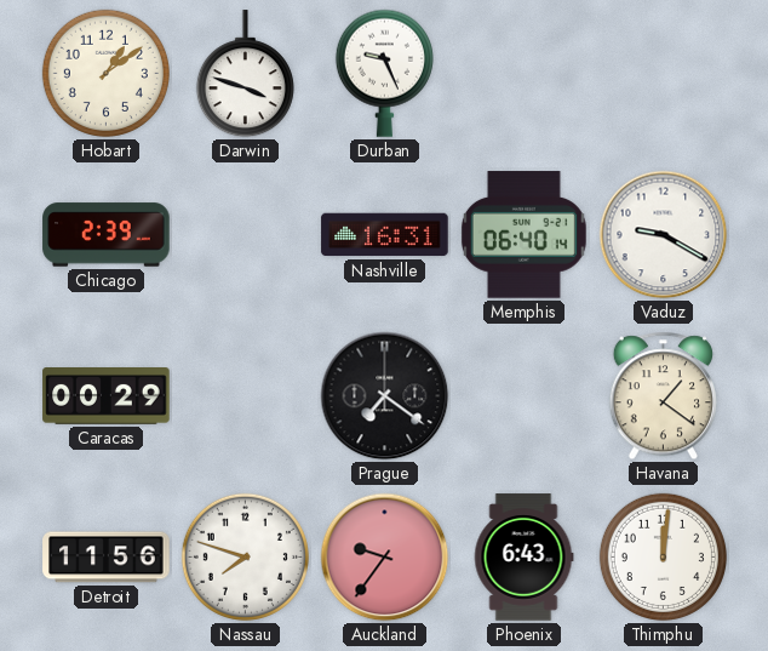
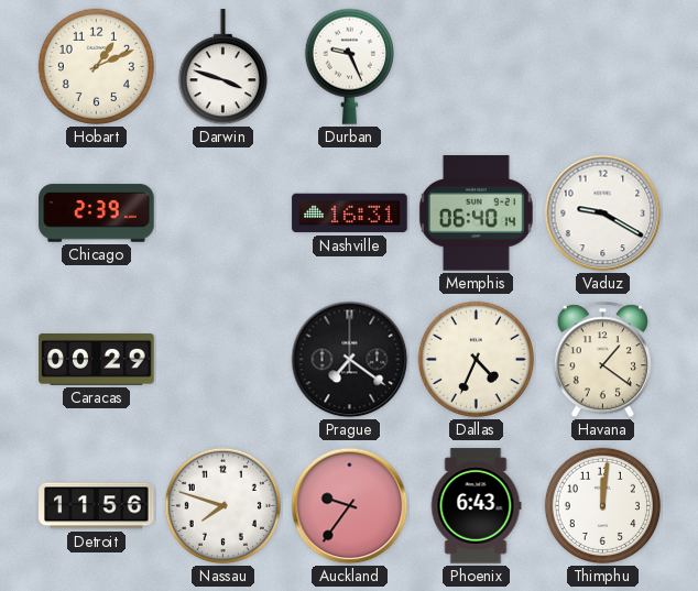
Hobart: 1:09 -> 1:11 (96, 66)
Dallas: none -> 4:34 (476, 359)
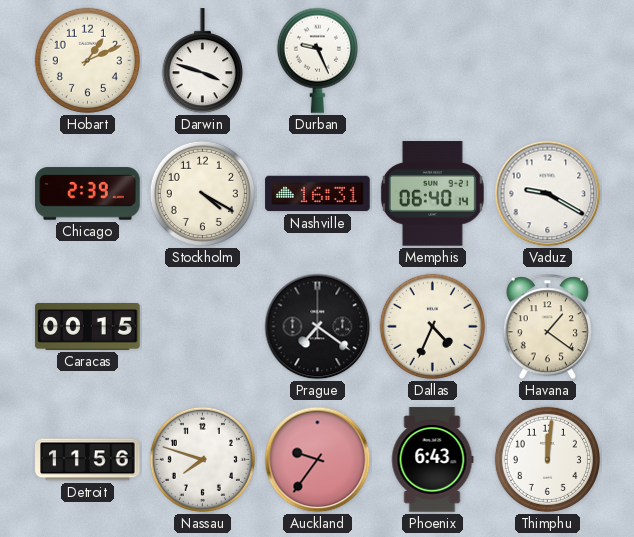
Stockholm: none -> 4:20 (202, 193)
Caracas: 00:29 -> 00:15 (88, 327)
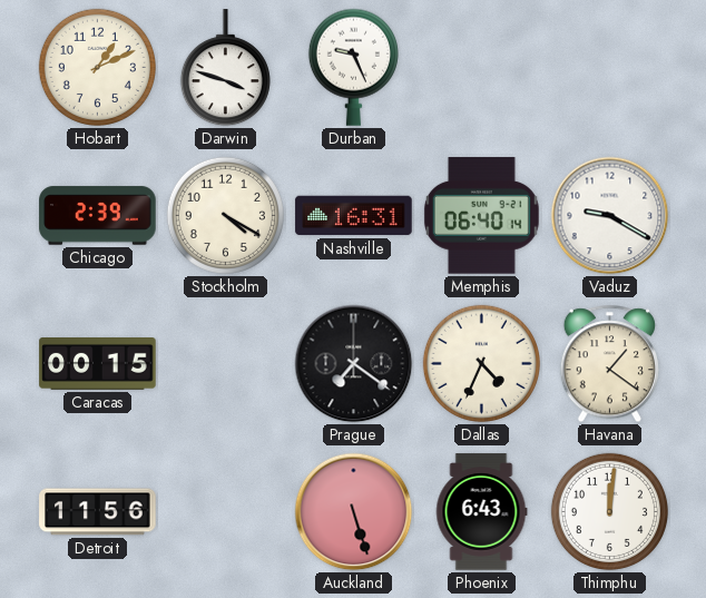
Nassau: 7:48 -> none (202, 459)
Auckland: 9:36 -> 5:27 (354, 512)
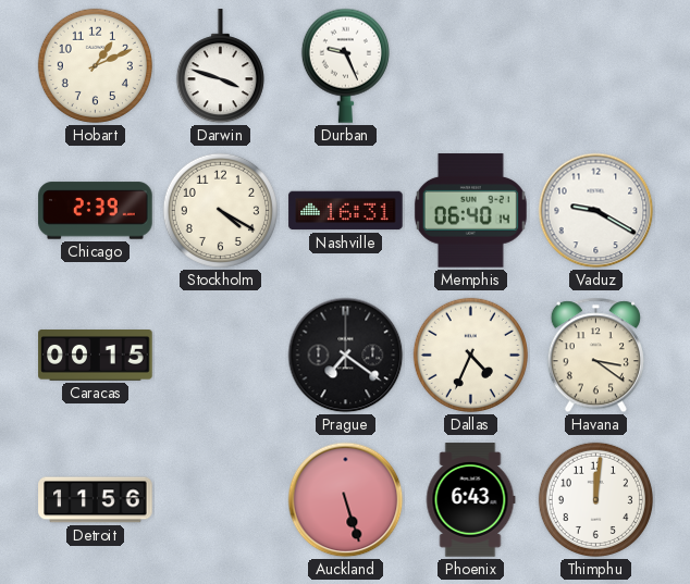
Havana: 1:21 -> 3:21 (595, 356)
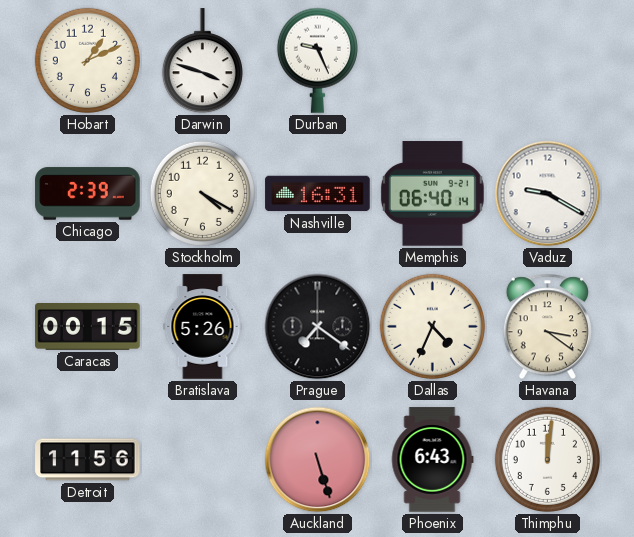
Bratislava: none -> 5:26 (203, 327)
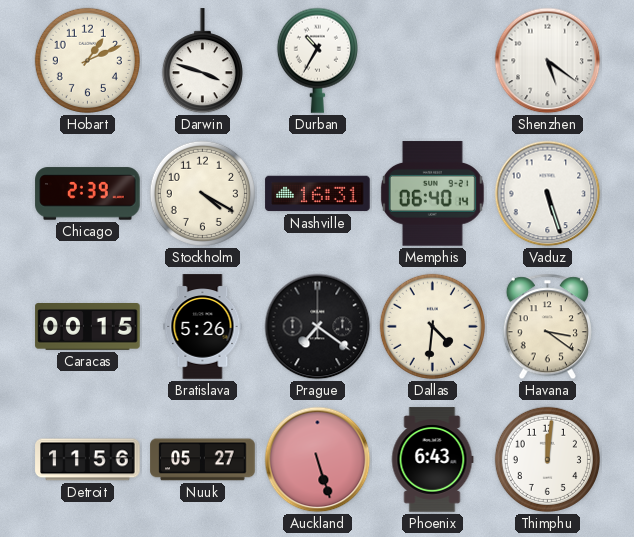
Durban: 9:26 -> 10:35 (317, 60)
Shenzhen: none -> 5:21 (548, 61)
Vaduz: 9:20 -> 5:27 (548, 194)
Dallas: 4:34 -> 4:31 (432, 326)
Nuuk: none -> 05:27 (203, 460)
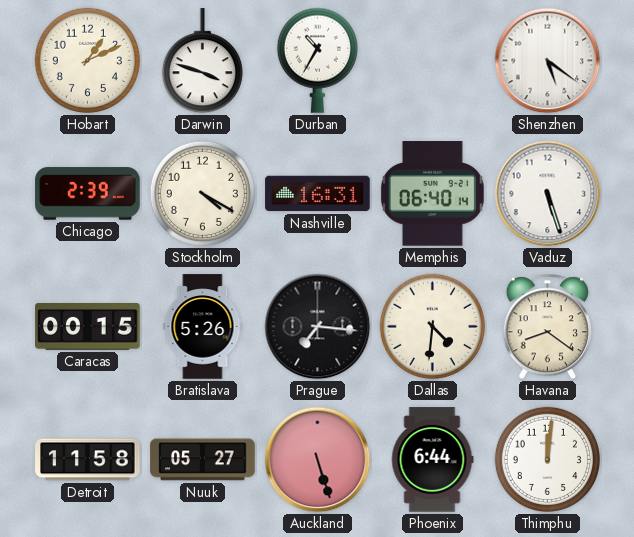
Prague: 7:21 -> 7:16 (318, 327)
Havana: 3:21 -> 8:21 (547, 327)
Detroit: 11:56 -> 11:58 (88, 460)
Phoenix: 6:43 -> 6:44 (432, 460)
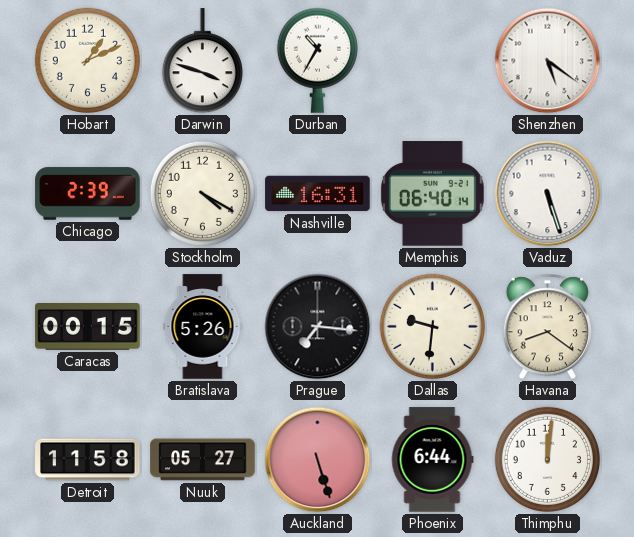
Dallas: 4:31 -> 9:31 (432, 326)
